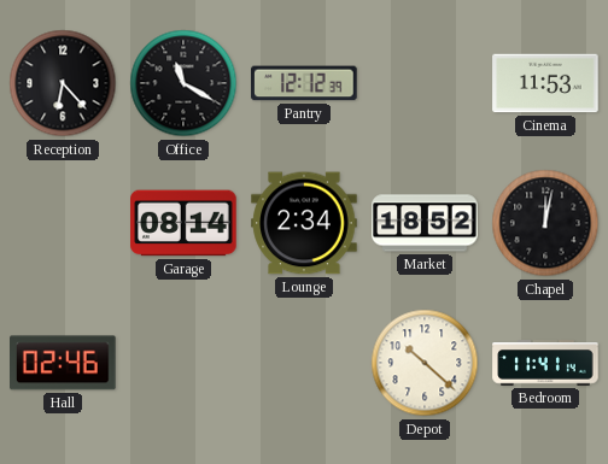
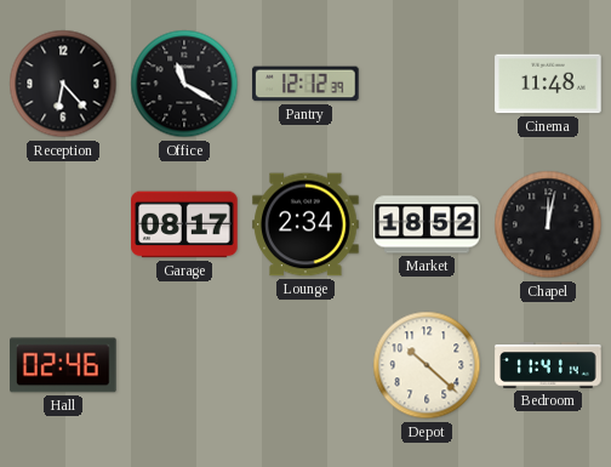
Cinema: 11:53 -> 11:48 (548, 84)
Garage: 08:14 -> 08:17 (184, 224)
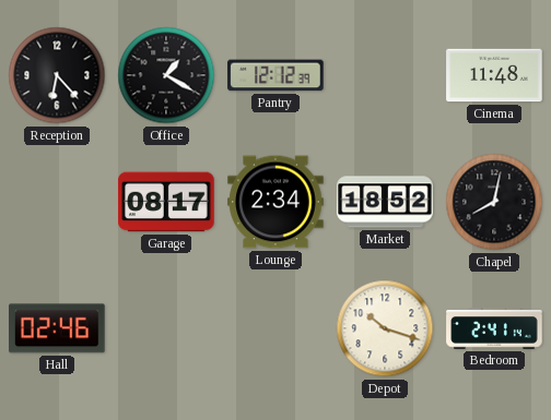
Office: 11:20 -> 1:20 (166, 75)
Chapel: 12:02 -> 8:02 (494, 202)
Depot: 10:22 -> 10:18 (385, 328)
Bedroom: 11:41 -> 2:41 (494, 328)
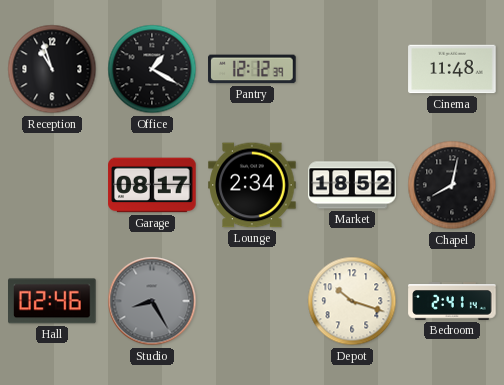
Reception: 6:23 -> 10:57 (52, 69)
Studio: none -> 8:25 (152, 301)
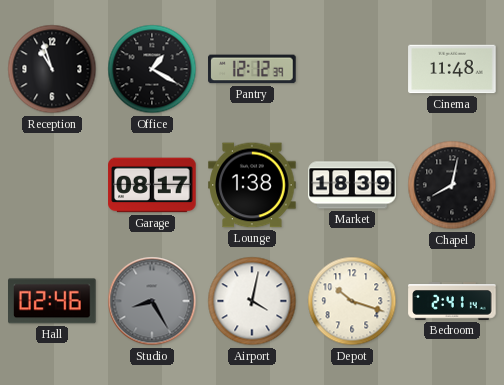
Lounge: 2:34 -> 1:38 (252, 185)
Market: 18:52 -> 18:39 (352, 185)
Airport: none -> 4:02 (252, 301)
